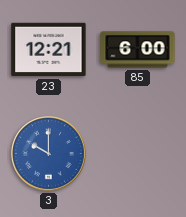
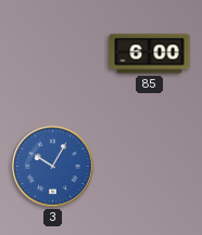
23: 12:21 -> none (49, 50)
3: 10:00 -> 10:05 (53, 167)
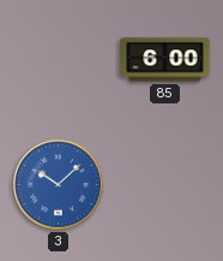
3: 10:05 -> 10:08 (59, 185)
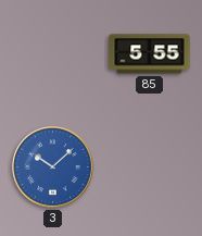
85: 6:00 -> 5:55 (150, 54)
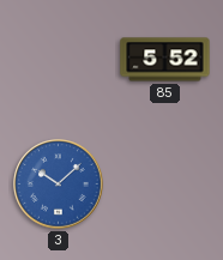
85: 5:55 -> 5:52 (165, 60)
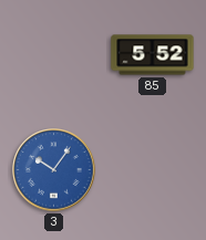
3: 10:08 -> 10:06 (54, 170)
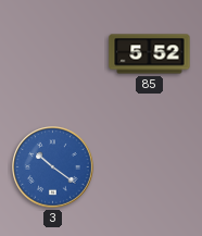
3: 10:06 -> 10:21 (53, 167)
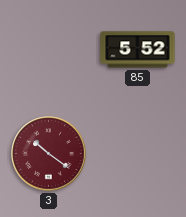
3 dial: blue -> burgundy (49, 154)
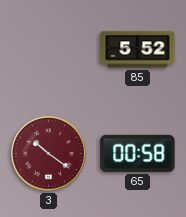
65: none -> 00:58 (138, 153)
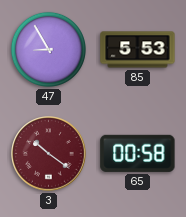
47: none -> 8:55 (48, 49)
85: 5:52 -> 5:53 (138, 50)
